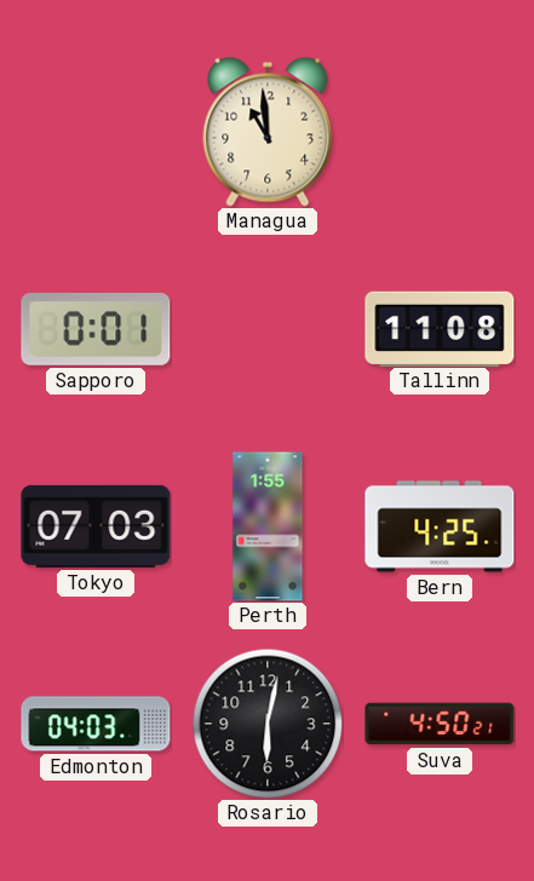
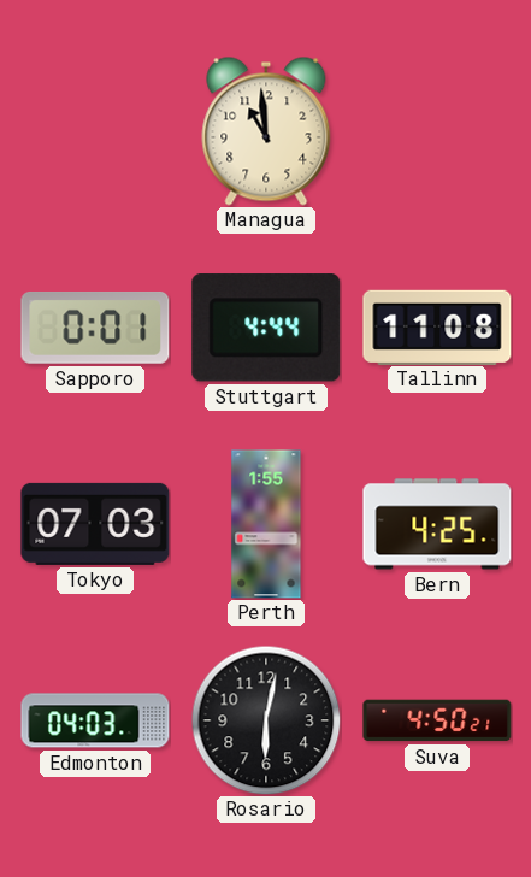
Stuttgart: none -> 4:44 (266, 328)
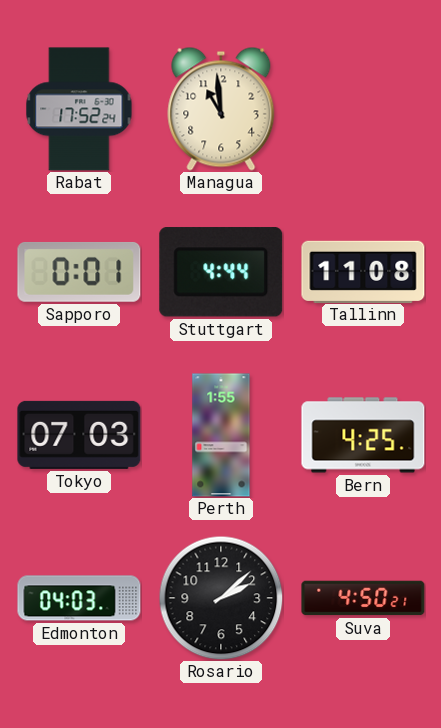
Rabat: none -> 17:52 (79, 109)
Rosario: 6:02 -> 2:08 (221, 598)
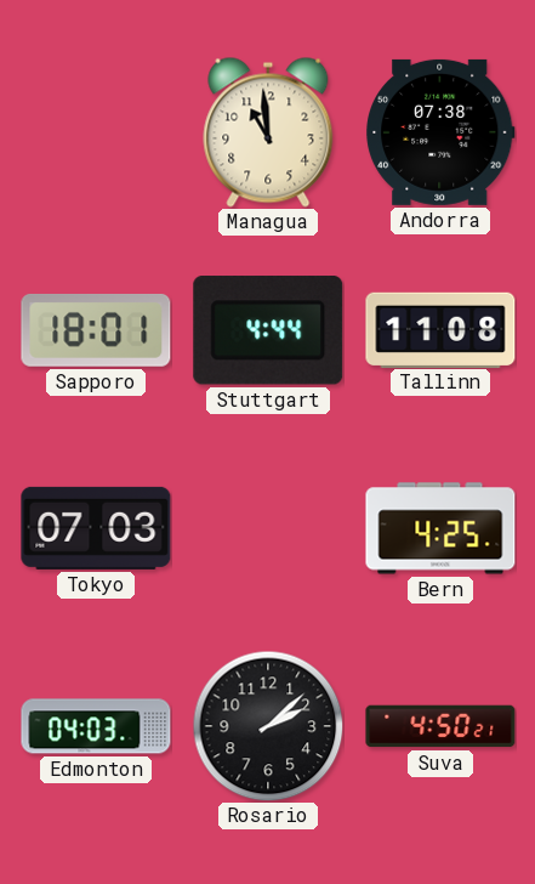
Rabat: 17:52 -> none (79, 109)
Andorra: none -> 07:38 (440, 132)
Sapporo: 0:01 -> 18:01 (96, 330)
Perth: 1:55 -> none (221, 435)
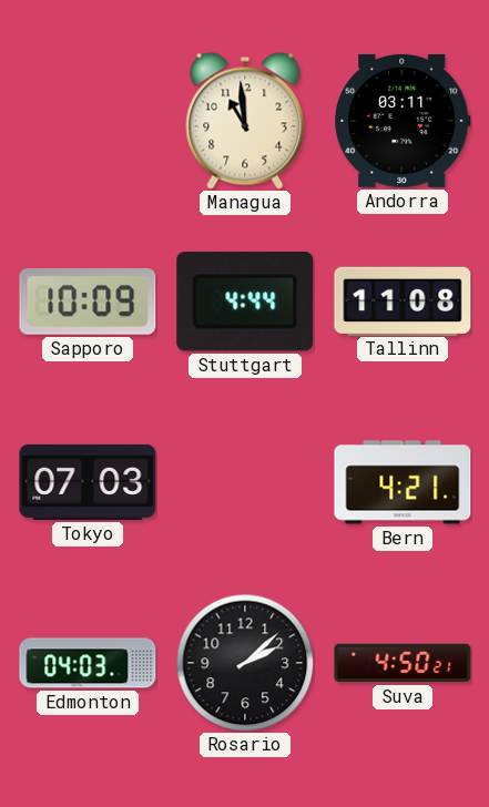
Andorra: 07:38 -> 03:11 (403, 121)
Sapporo: 18:01 -> 10:09 (88, 302)
Bern: 4:25 -> 4:21 (403, 482)
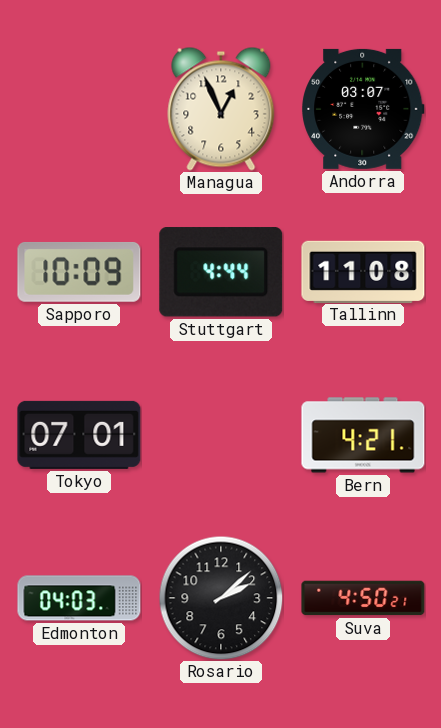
Managua: 10:59 -> 12:56 (221, 109)
Andorra: 03:11 -> 03:07 (363, 109)
Tokyo: 07:03 -> 07:01 (79, 435)
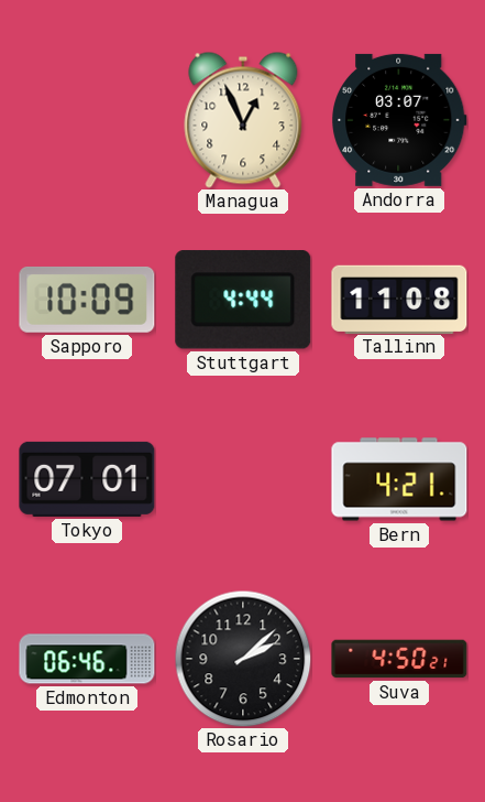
Edmonton: 04:03 -> 06:46 (87, 659)
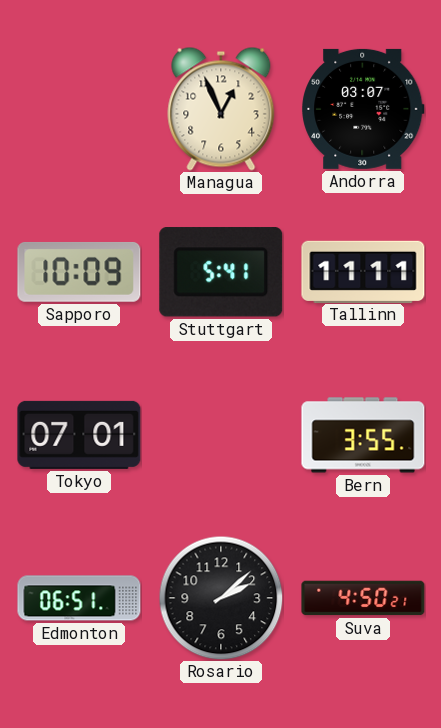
Stuttgart: 4:44 -> 5:41 (221, 272)
Tallinn: 11:08 -> 11:11 (363, 271)
Bern: 4:21 -> 3:55 (363, 435)
Edmonton: 06:46 -> 06:51 (79, 598)
